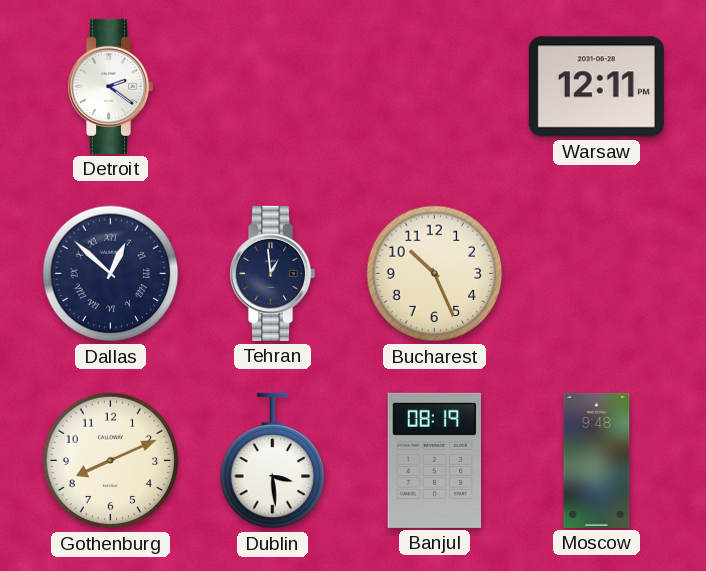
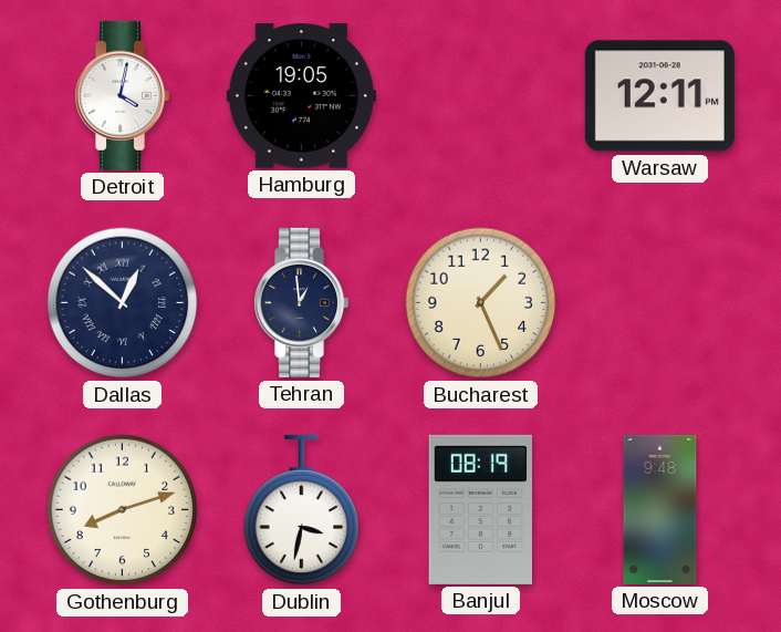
Detroit: 2:21 -> 4:02 (123, 95)
Hamburg: none -> 19:05 (301, 96)
Bucharest: 10:26 -> 1:26 (481, 303)
Gothenburg: 8:11 -> 8:12 (123, 510)
Dublin: 3:29 -> 3:32 (302, 510)
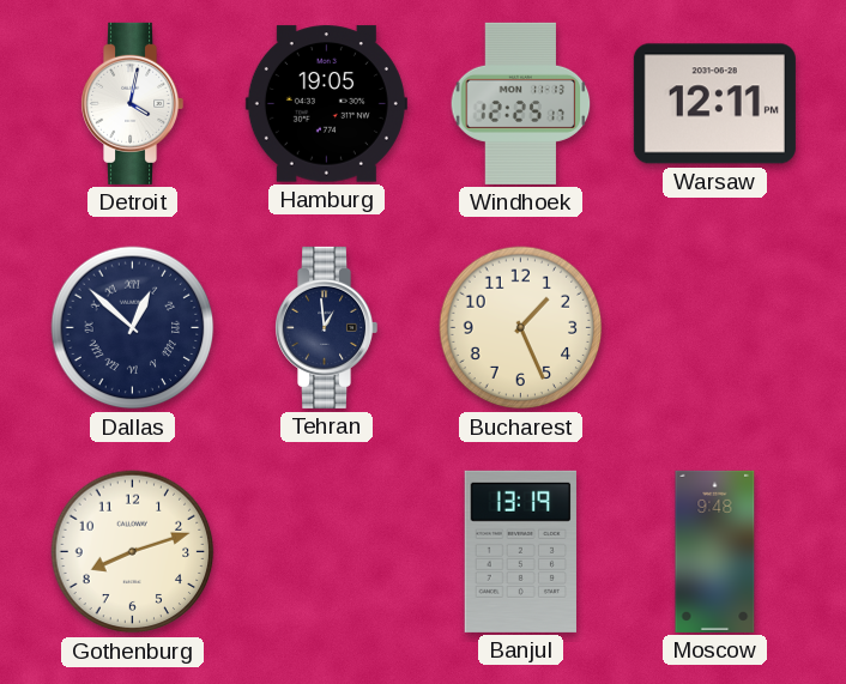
Windhoek: none -> 12:25 (521, 103)
Dublin: 3:32 -> none (302, 510)
Banjul: 08:19 -> 13:19 (520, 551)
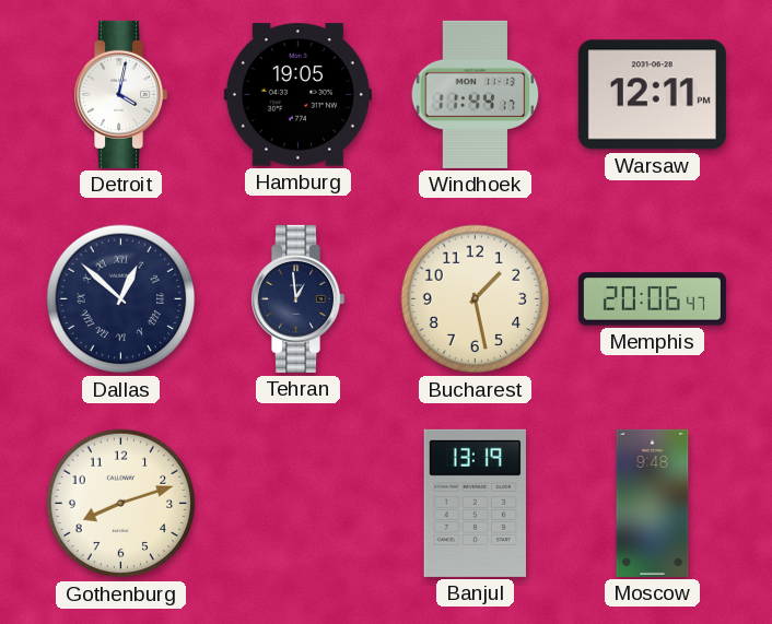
Windhoek: 12:25 -> 11:44 (476, 94)
Bucharest: 1:26 -> 1:28 (476, 299)
Memphis: none -> 20:06 (652, 299)
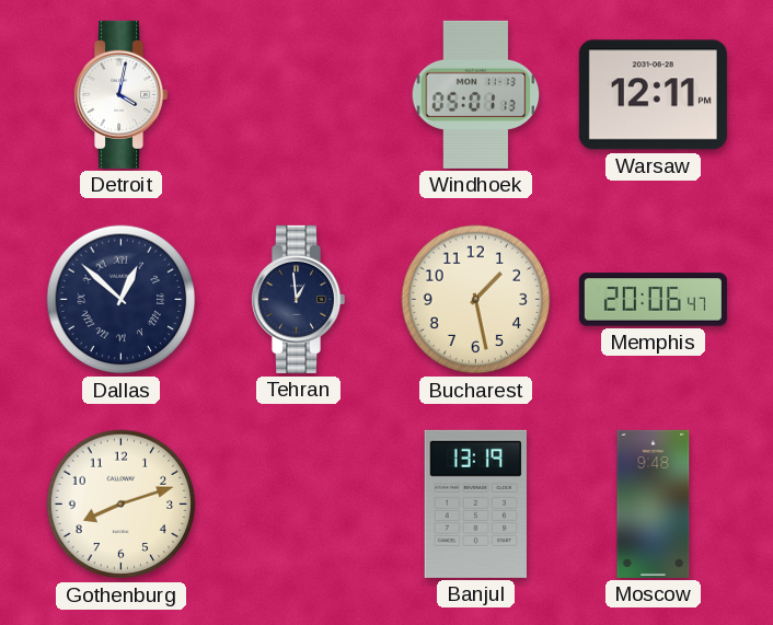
Hamburg: 19:05 -> none (297, 95)
Windhoek: 11:44 -> 05:01 (476, 94)
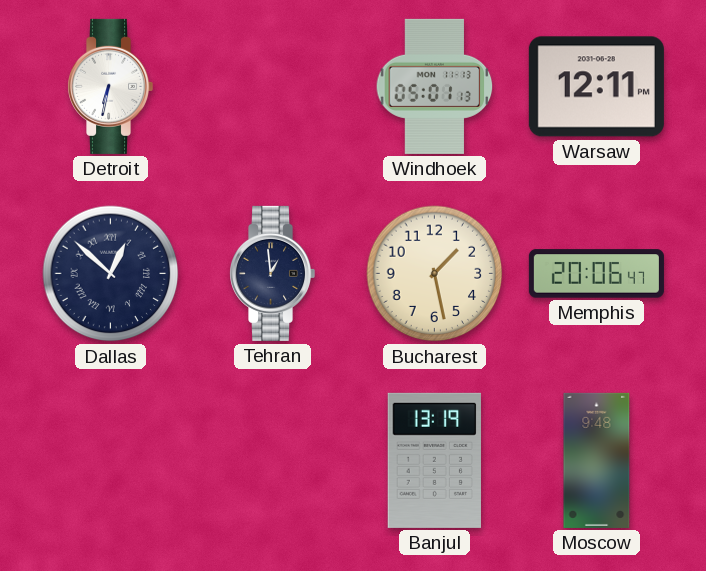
Detroit: 4:02 -> 6:32 (111, 86)
Gothenburg: 8:12 -> none (122, 505)
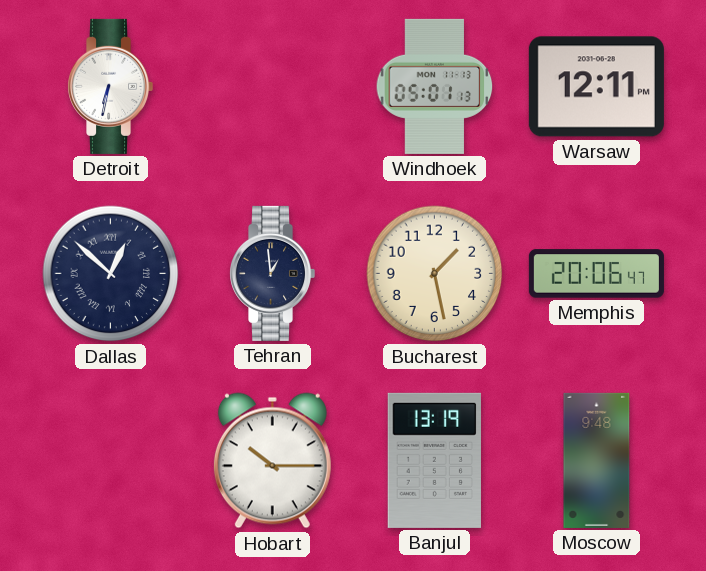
Hobart: none -> 10:15 (272, 461)
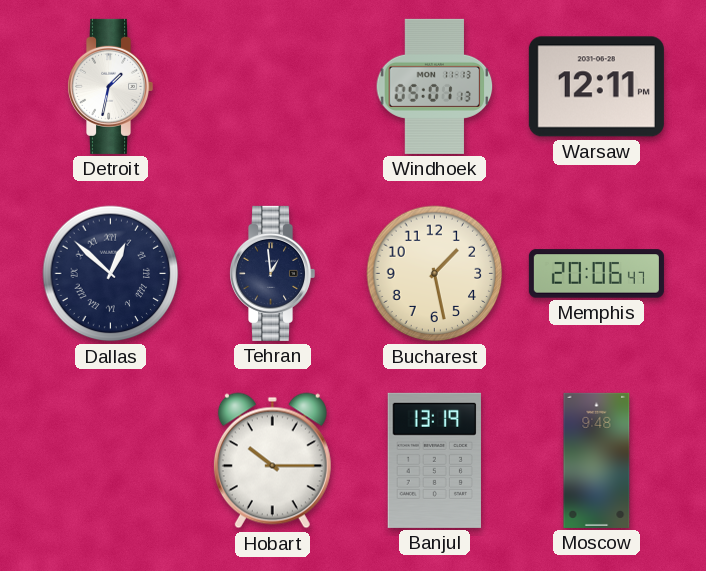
Detroit: 6:32 -> 1:32 (111, 86)
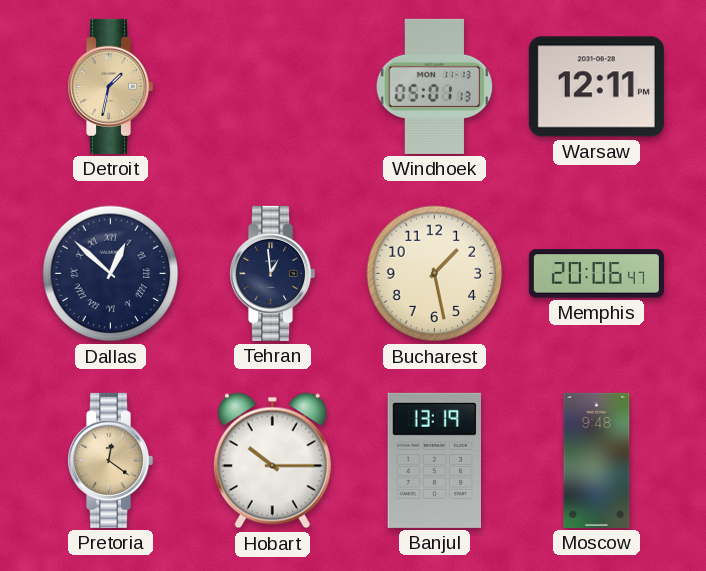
Detroit dial: white -> champagne (111, 86)
Pretoria: none -> 12:21 (111, 460)
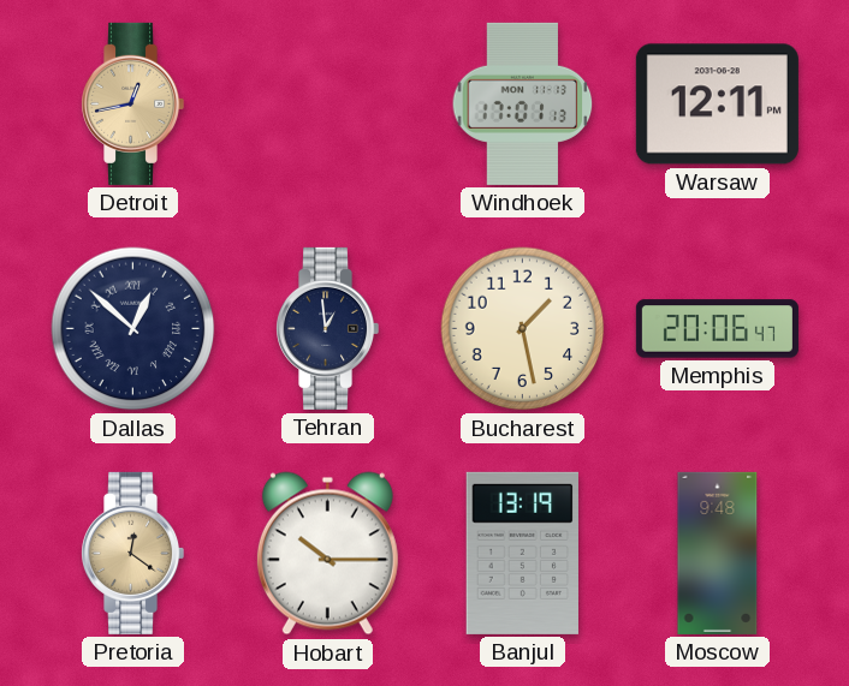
Detroit: 1:32 -> 12:43 (133, 103)
Windhoek: 05:01 -> 17:01 (523, 103)
